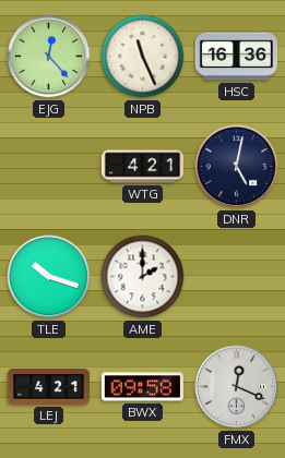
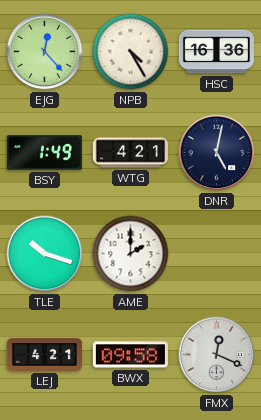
NPB: 11:26 -> 4:25 (131, 52)
BSY: none -> 1:49 (44, 153)
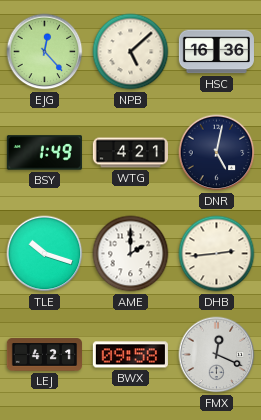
NPB: 4:25 -> 5:08 (131, 52)
DHB: none -> 2:44 (217, 254)
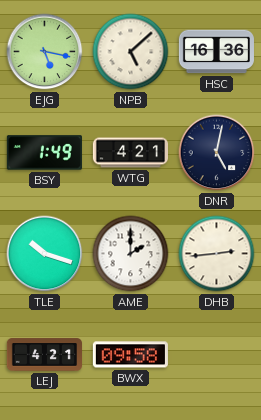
EJG: 12:23 -> 5:17 (45, 52)
FMX: 12:19 -> none (217, 355)
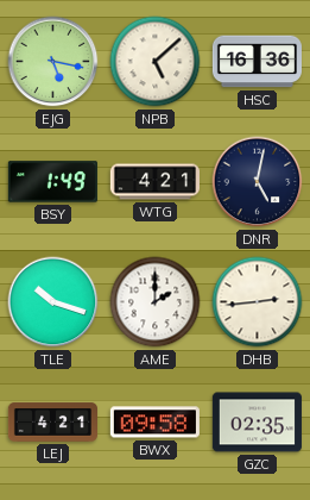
GZC: none -> 02:35 (257, 423)
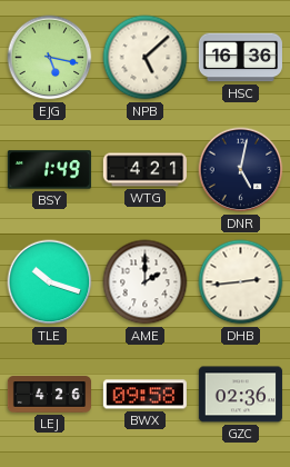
LEJ: 4:21 -> 4:26 (49, 395)
GZC: 02:35 -> 02:36 (240, 395)
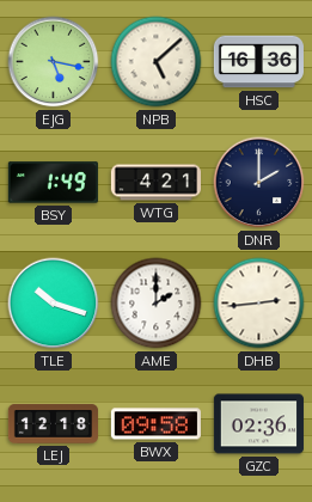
DNR: 5:02 -> 2:00 (259, 183)
LEJ: 4:26 -> 12:18 (53, 424)
